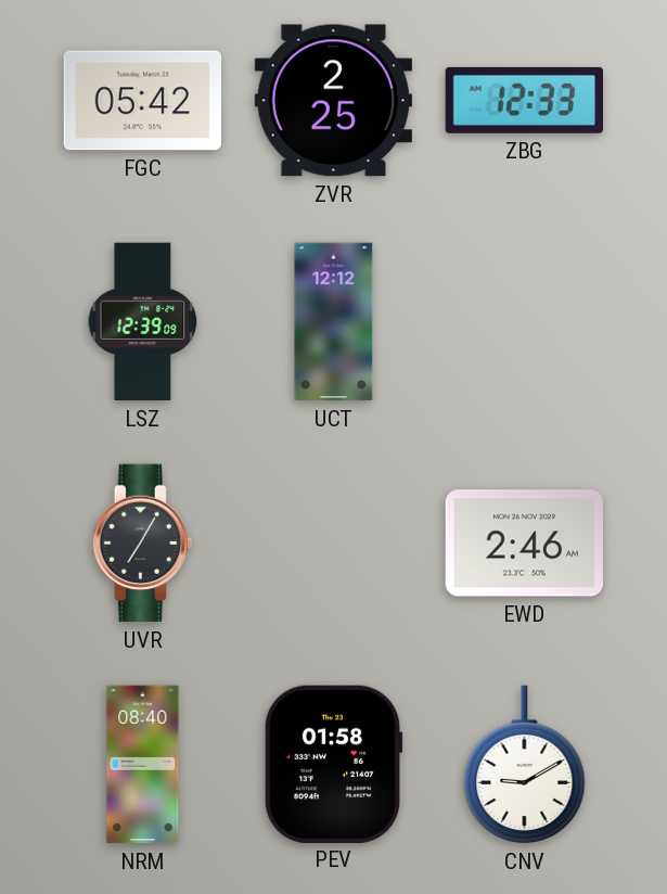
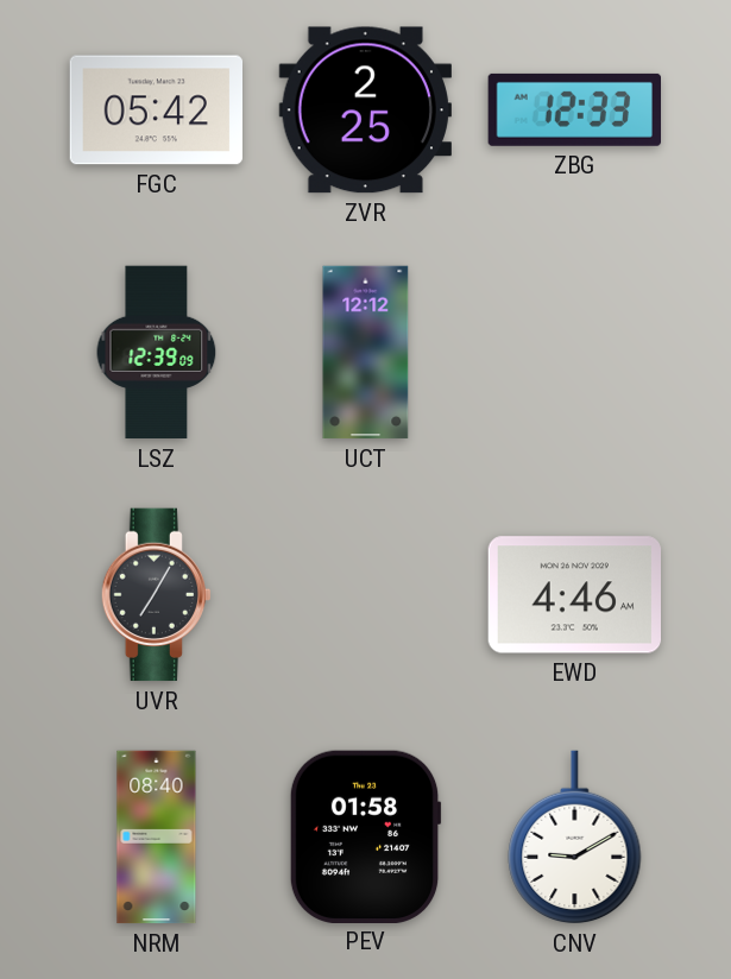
EWD: 2:46 -> 4:46 (574, 595)
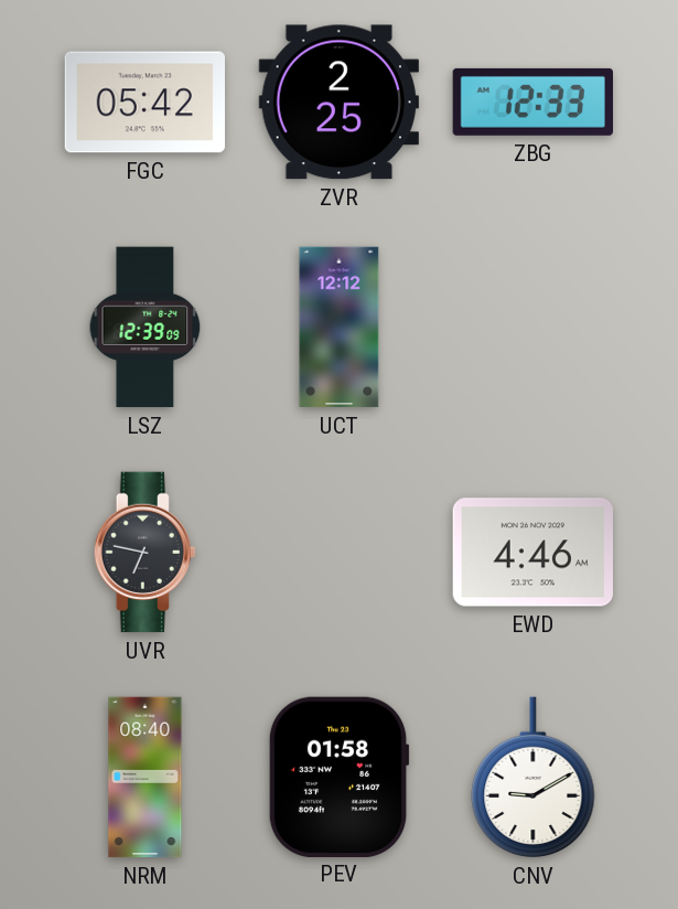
UVR: 7:05 -> 6:47 (144, 553)
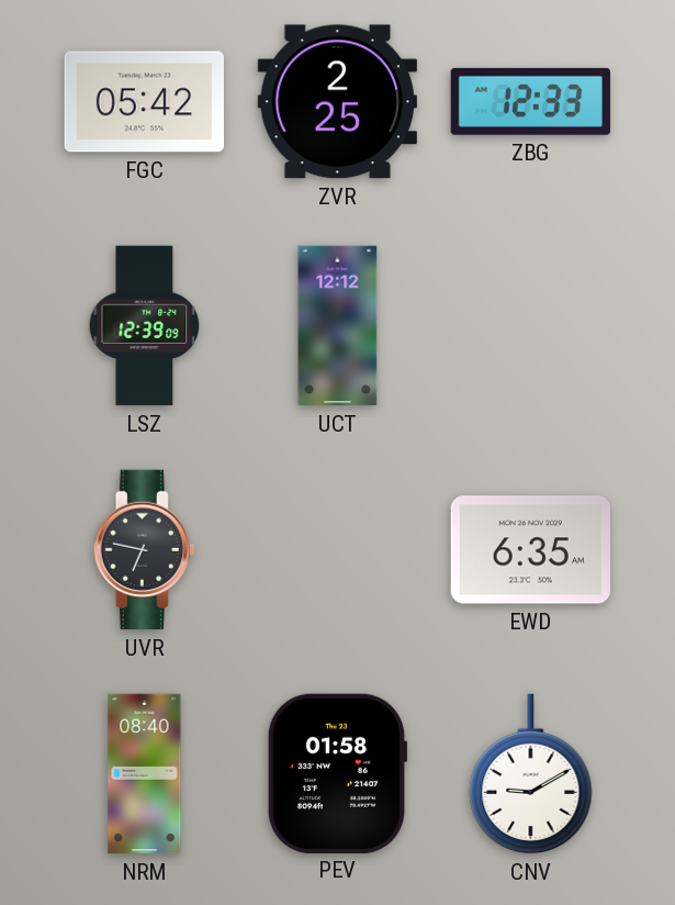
EWD: 4:46 -> 6:35 (530, 550)
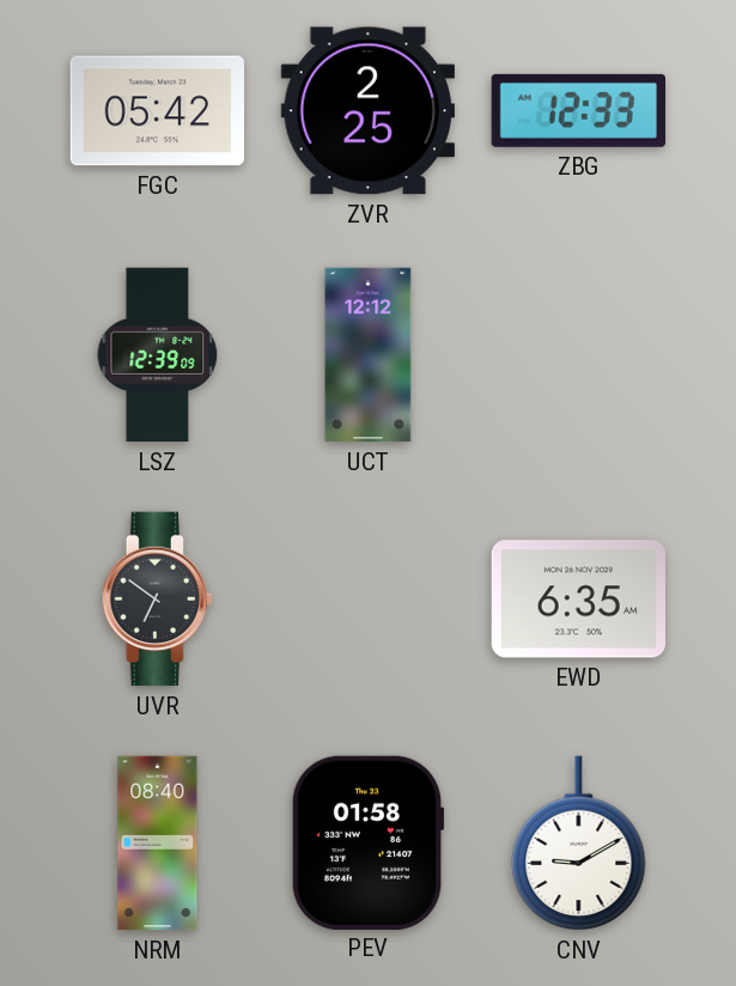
UVR: 6:47 -> 6:51 (157, 599)
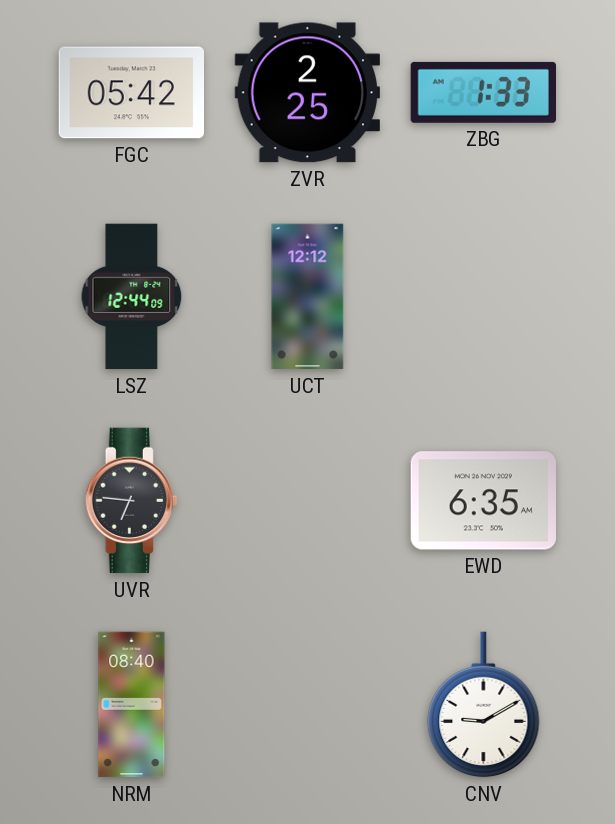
ZBG: 12:33 -> 1:33 (483, 92)
LSZ: 12:39 -> 12:44 (132, 297)
UVR: 6:51 -> 6:46 (131, 501)
PEV: 01:58 -> none (367, 842)
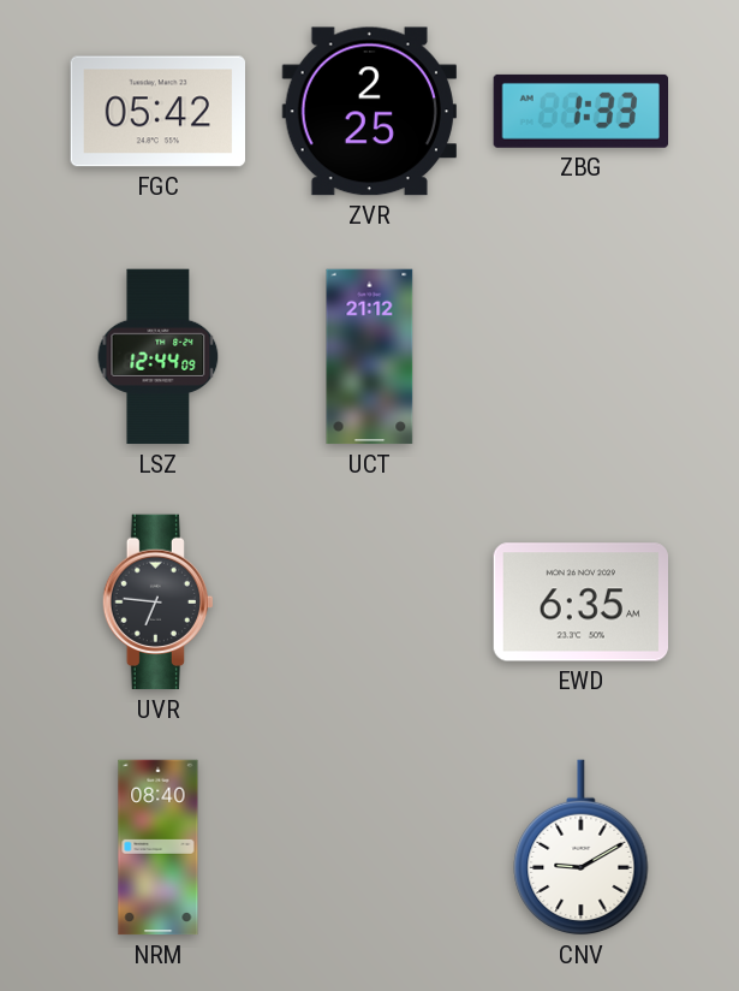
UCT: 12:12 -> 21:12 (370, 357)
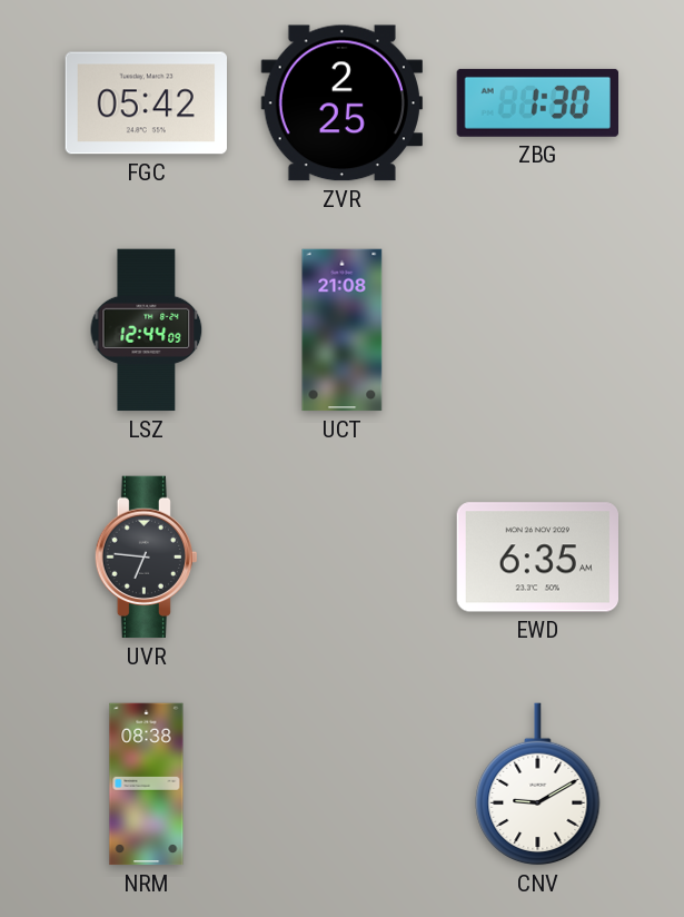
ZBG: 1:33 -> 1:30 (537, 102)
UCT: 21:12 -> 21:08 (343, 331)
NRM: 08:40 -> 08:38 (147, 785)
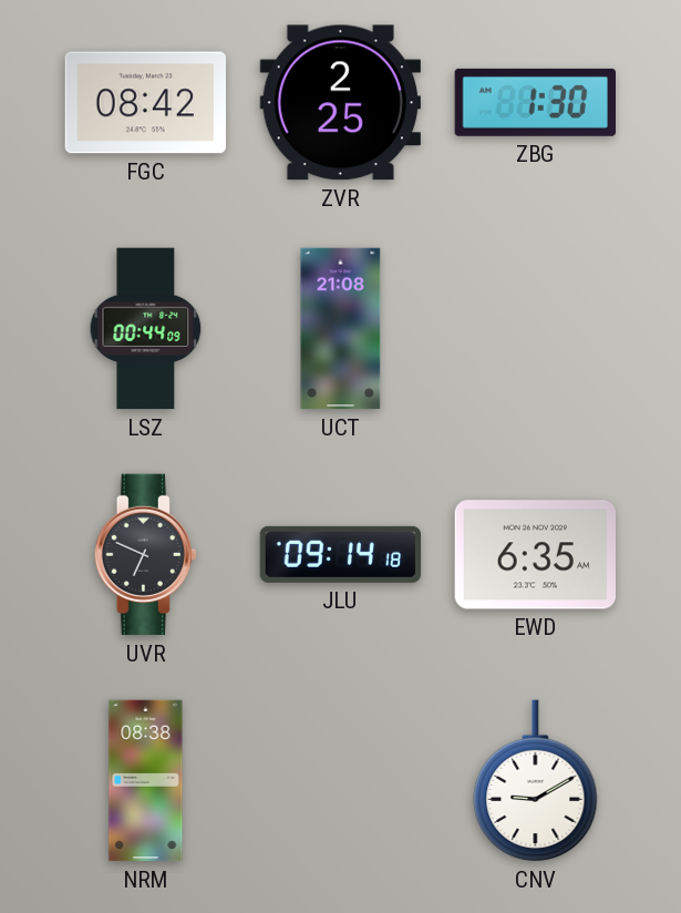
FGC: 05:42 -> 08:42 (145, 103)
LSZ: 12:44 -> 00:44 (146, 329)
UVR: 6:46 -> 6:49 (145, 555)
JLU: none -> 09:14 (341, 554)
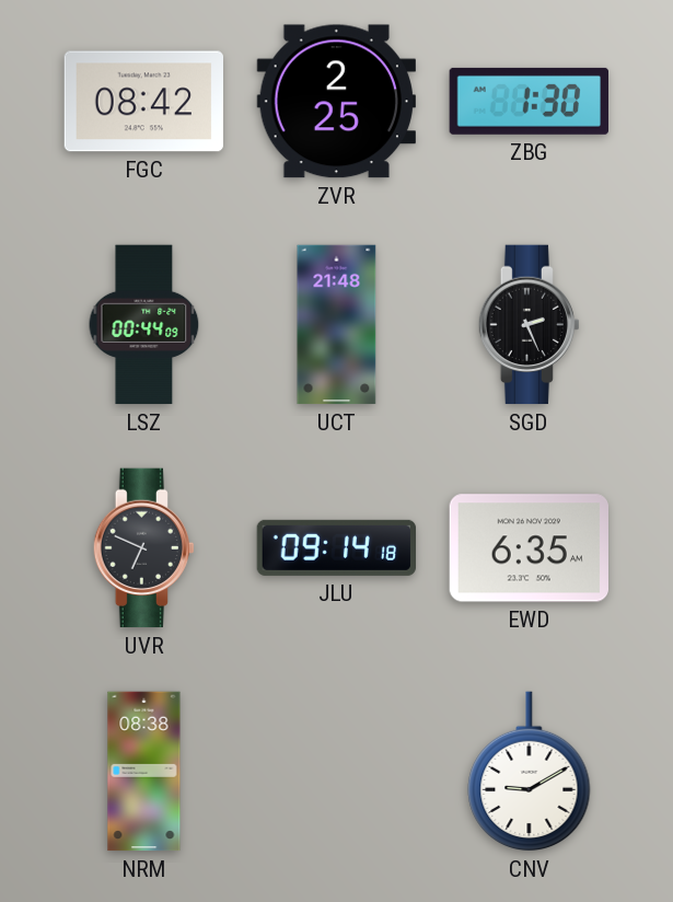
UCT: 21:08 -> 21:48 (337, 325)
SGD: none -> 2:26 (529, 325)
